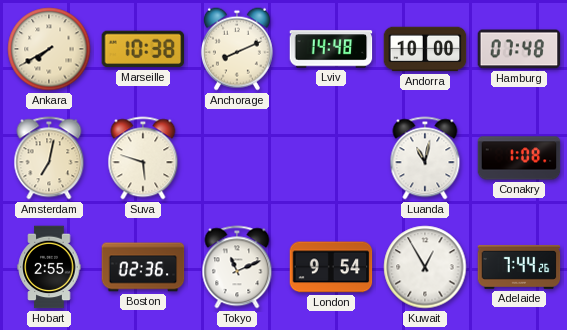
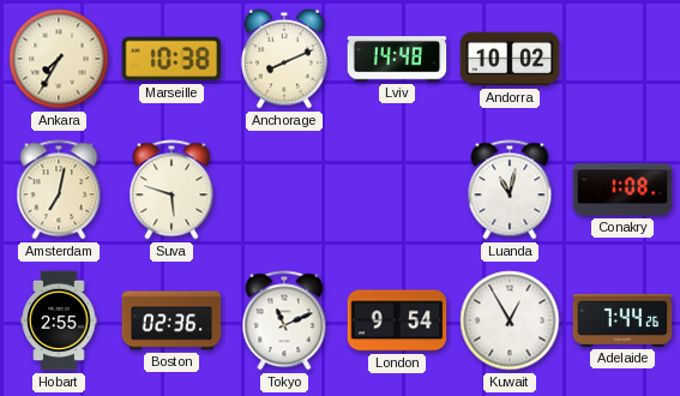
Ankara: 7:40 -> 7:35 (59, 59)
Andorra: 10:00 -> 10:02 (510, 59)
Hamburg: 07:48 -> none (519, 49)
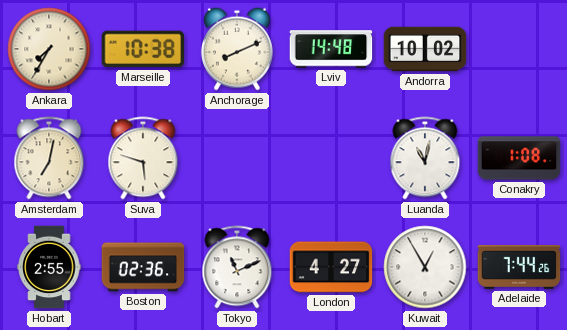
London: 9:54 -> 4:27 (331, 267)
